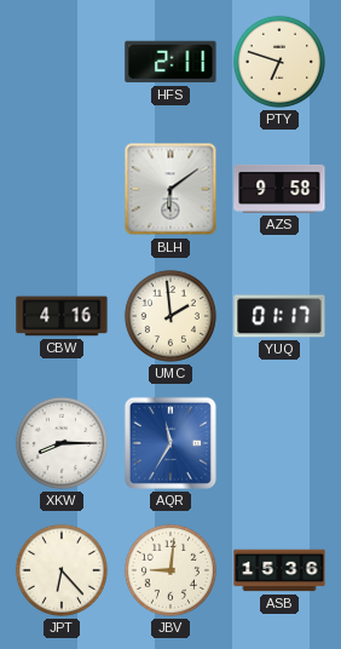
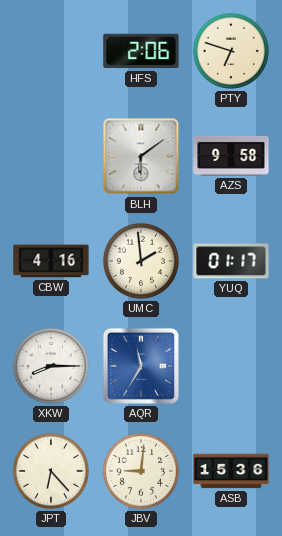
HFS: 2:11 -> 2:06 (141, 51)
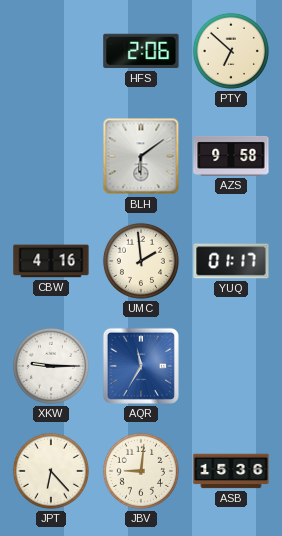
PTY: 6:48 -> 6:52 (231, 51)
XKW: 8:15 -> 9:15 (51, 366)
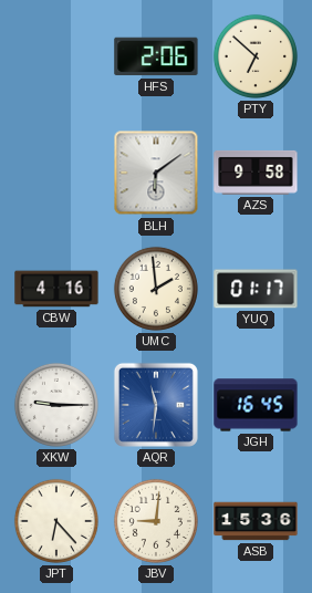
AQR: 11:35 -> 11:31 (156, 405)
JGH: none -> 16:45 (256, 405)
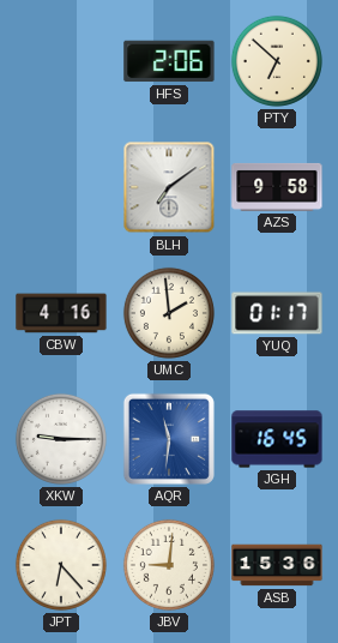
BLH: 6:09 -> 7:09 (169, 187)
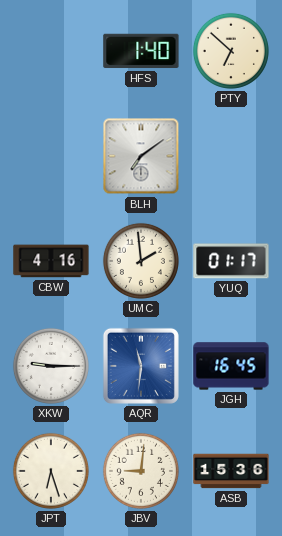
HFS: 2:06 -> 1:40 (141, 51)
AZS: 9:58 -> none (277, 187)
JPT: 6:23 -> 6:27 (51, 471)
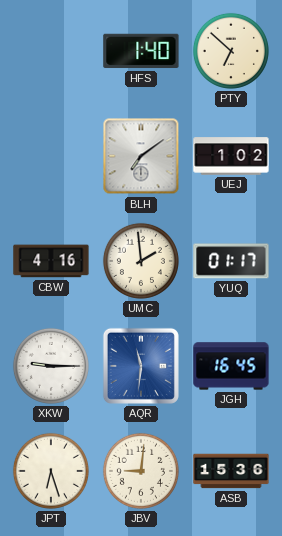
UEJ: none -> 1:02 (231, 156)
